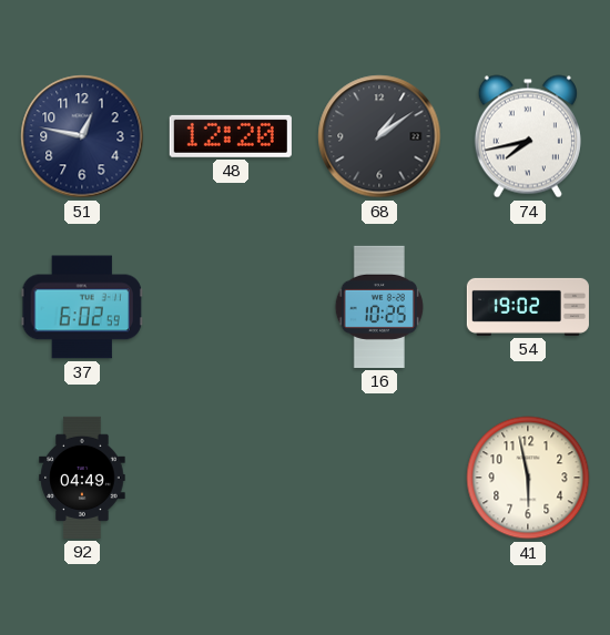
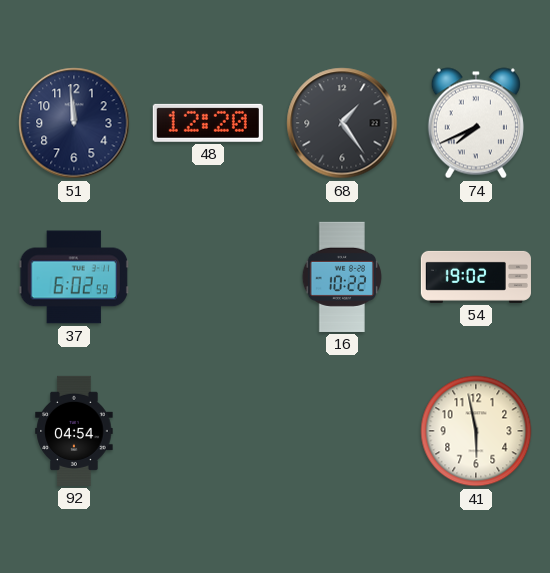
51: 12:47 -> 11:59 (74, 123)
68: 1:09 -> 1:24 (342, 123)
74: 7:43 -> 7:41 (476, 123)
16: 10:25 -> 10:22 (342, 277)
92: 04:49 -> 04:54 (74, 431)
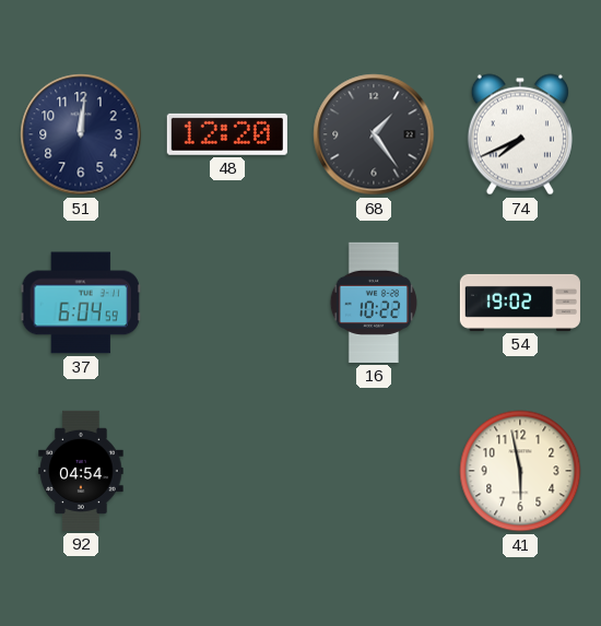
51: 11:59 -> 12:01 (81, 134)
37: 6:02 -> 6:04 (81, 303)
